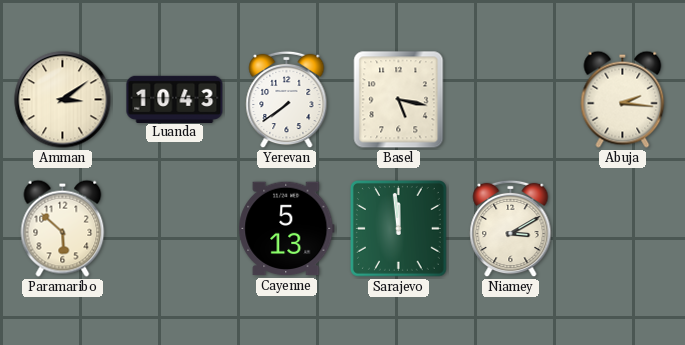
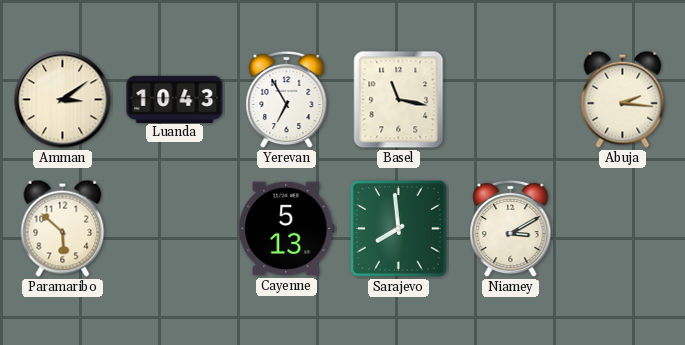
Yerevan: 7:39 -> 6:55 (287, 100)
Basel: 5:17 -> 11:17 (399, 100)
Sarajevo: 11:59 -> 7:59 (399, 229)
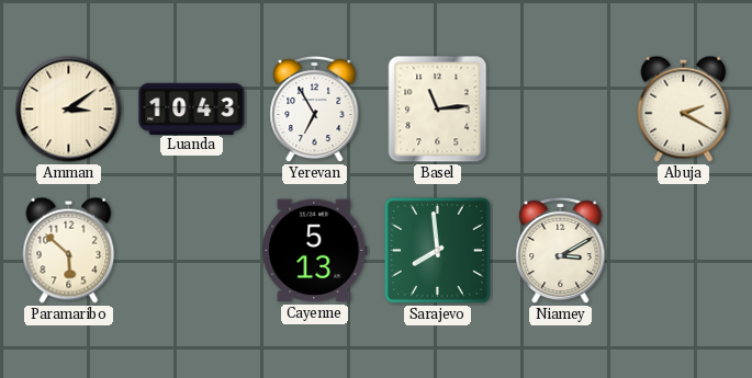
Basel: 11:17 -> 11:14 (438, 110)
Abuja: 2:16 -> 2:20 (684, 108)
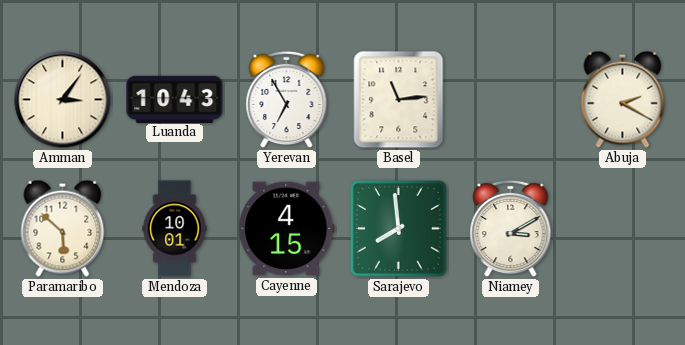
Amman: 3:09 -> 3:06 (63, 100)
Mendoza: none -> 10:01 (175, 229)
Cayenne: 5:13 -> 4:15 (287, 229)
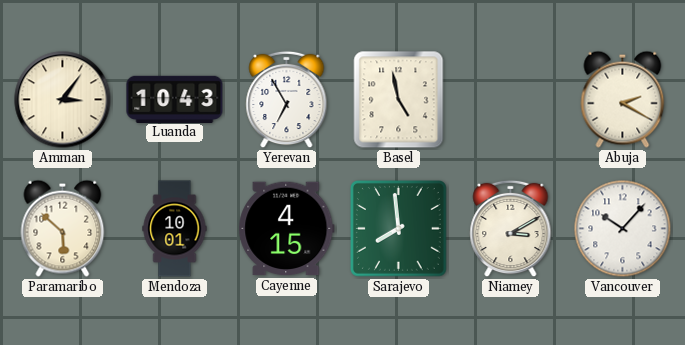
Basel: 11:14 -> 4:58 (399, 100)
Vancouver: none -> 10:07 (623, 229)
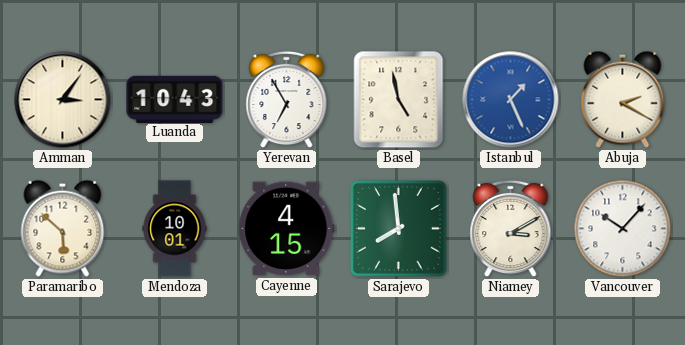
Istanbul: none -> 1:26 (511, 100)
